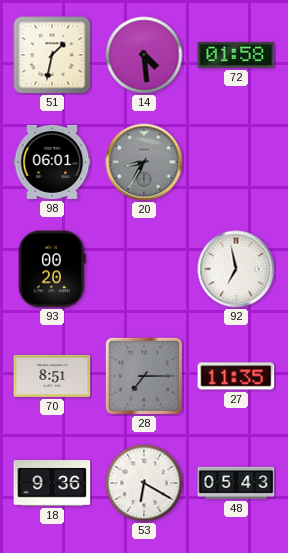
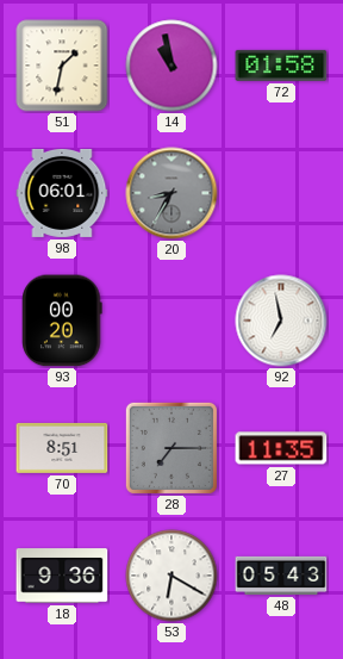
14: 4:29 -> 10:58 (171, 66)
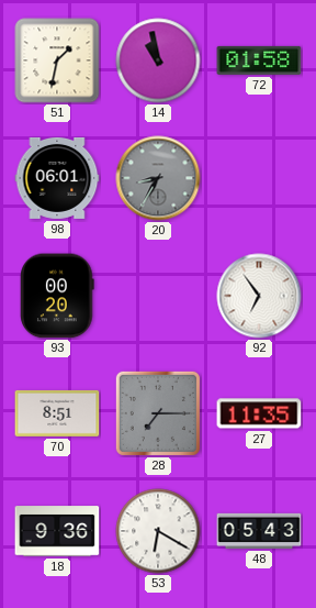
92: 6:58 -> 6:54 (259, 296)
